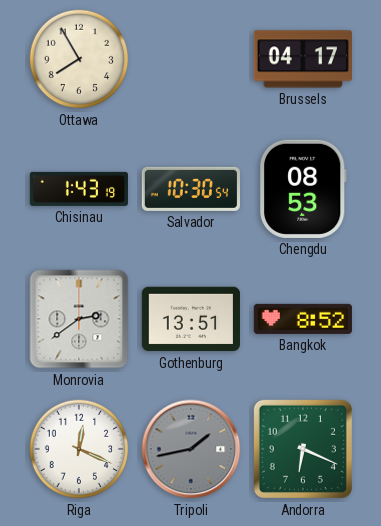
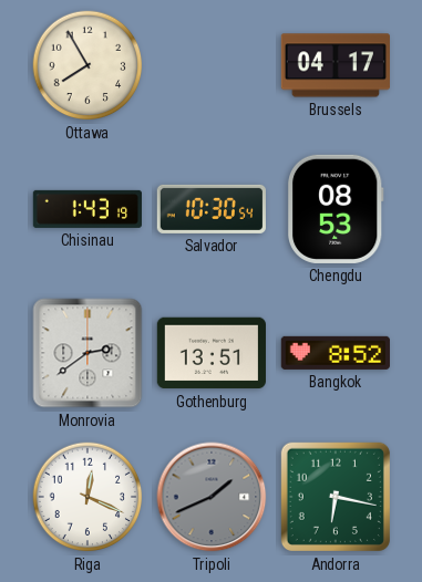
Tripoli: 1:43 -> 1:41 (212, 497)
Andorra: 6:19 -> 6:17 (336, 497)
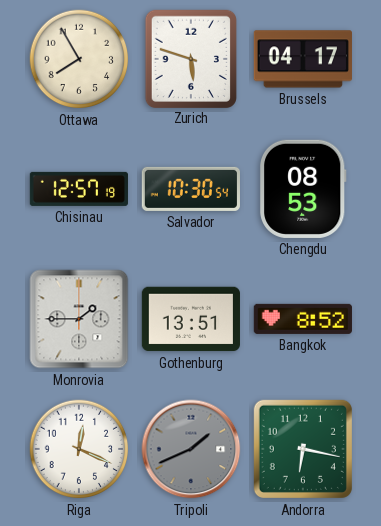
Zurich: none -> 5:48 (191, 58)
Chisinau: 1:43 -> 12:57 (78, 189)
Monrovia: 2:39 -> 1:45 (79, 319)
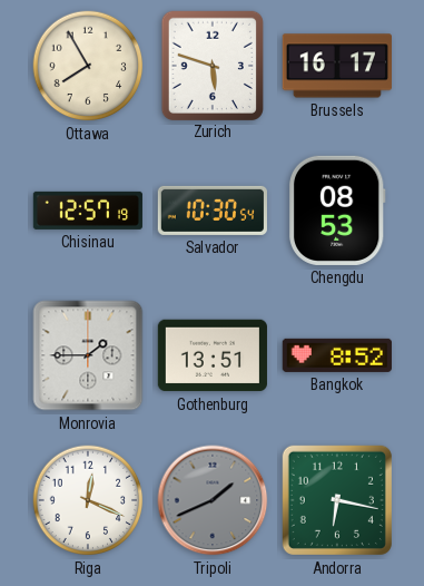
Brussels: 04:17 -> 16:17 (337, 66)
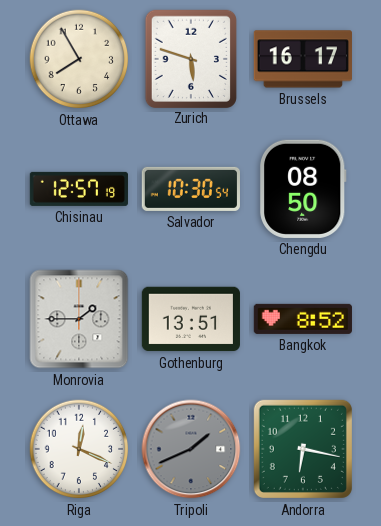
Chengdu: 08:53 -> 08:50 (303, 189)
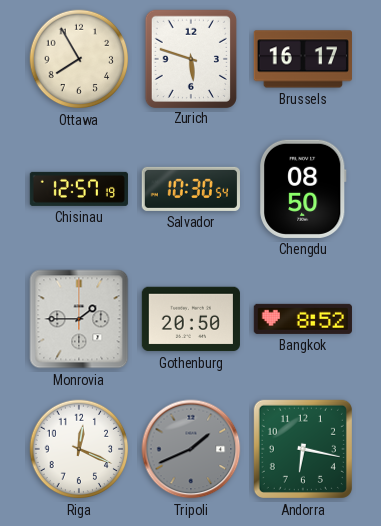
Gothenburg: 13:51 -> 20:50 (191, 319)
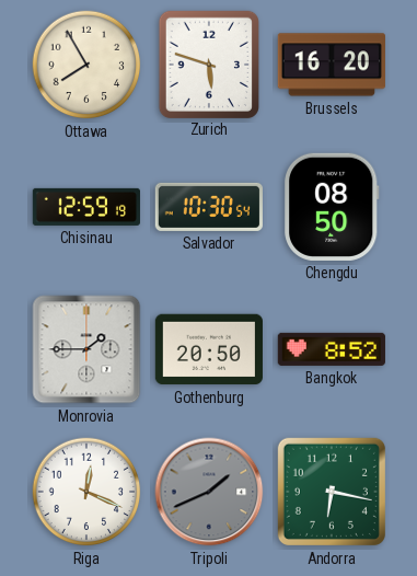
Brussels: 16:17 -> 16:20 (332, 65)
Chisinau: 12:57 -> 12:59 (85, 207)
